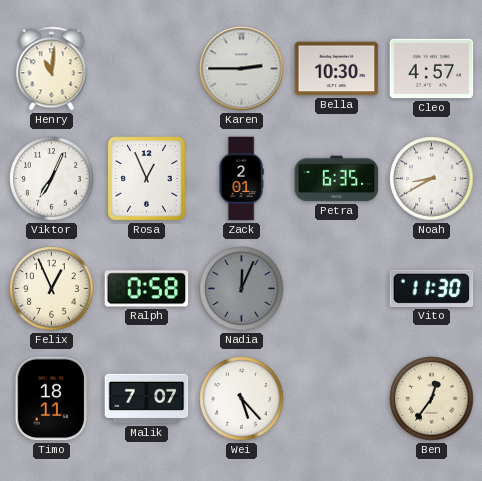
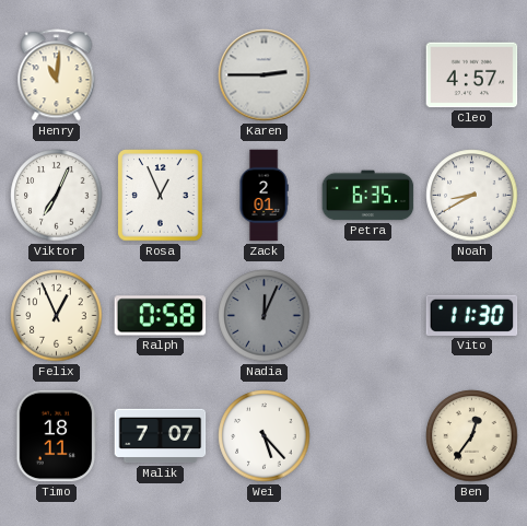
Bella: 10:30 -> none (337, 69)
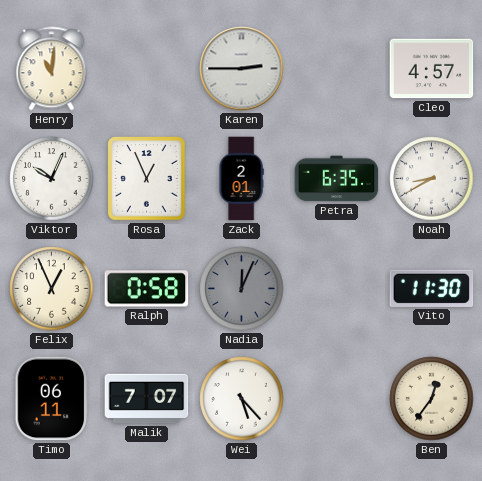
Viktor: 7:04 -> 10:04 (52, 179)
Timo: 18:11 -> 06:11 (52, 399)
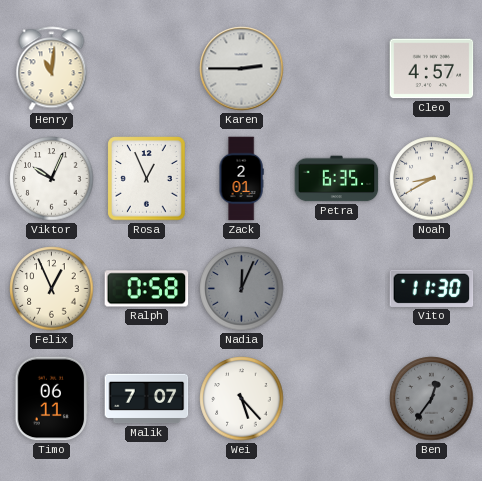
Ben dial: cream -> grey (432, 399)
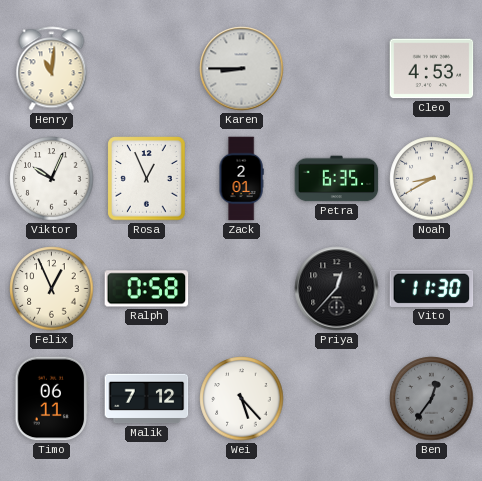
Karen: 2:45 -> 8:45 (242, 69)
Cleo: 4:57 -> 4:53 (432, 69)
Nadia: 12:04 -> none (242, 289)
Priya: none -> 12:37 (337, 289)
Malik: 7:07 -> 7:12 (147, 399)
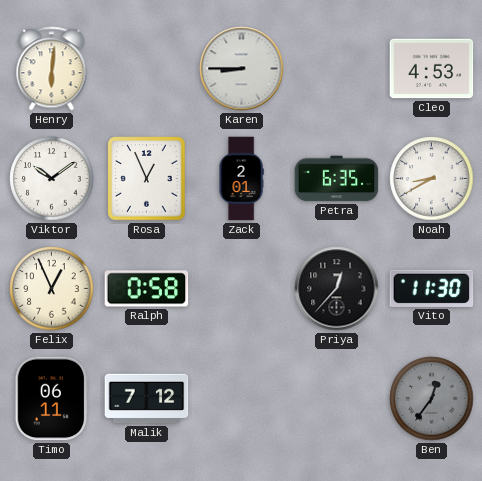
Henry: 11:01 -> 6:01 (52, 69)
Viktor: 10:04 -> 10:09 (52, 179)
Wei: 5:23 -> none (242, 399)
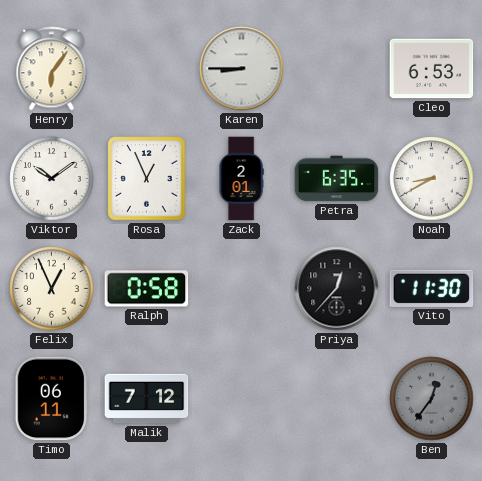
Henry: 6:01 -> 6:06 (52, 69)
Cleo: 4:53 -> 6:53 (432, 69)
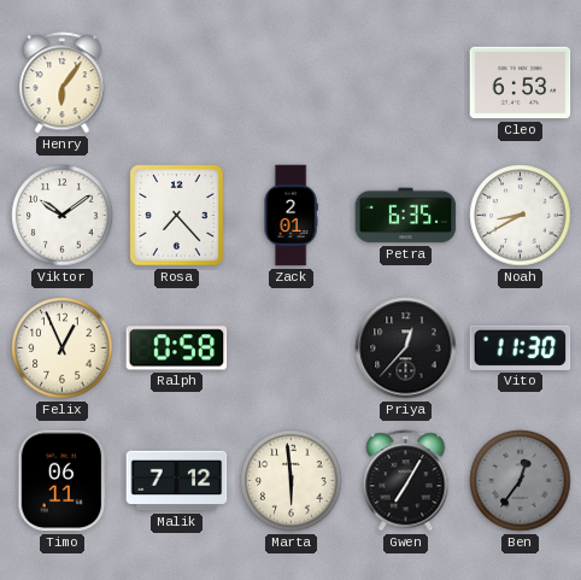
Karen: 8:45 -> none (242, 69)
Rosa: 12:56 -> 7:23 (177, 216)
Marta: none -> 5:59 (292, 481)
Gwen: none -> 7:05 (406, 481)
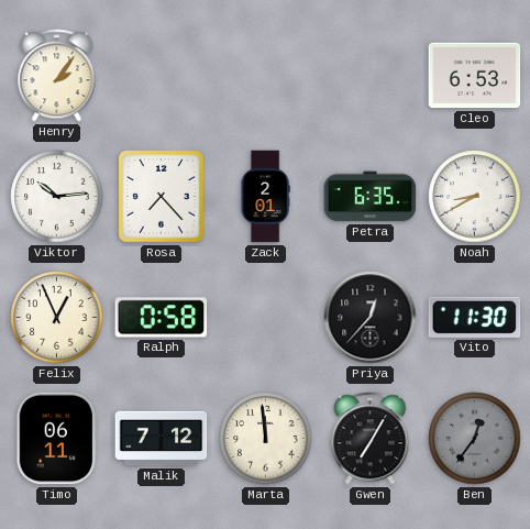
Henry: 6:06 -> 2:06 (57, 76)
Viktor: 10:09 -> 10:14 (57, 197)
Marta: 5:59 -> 11:59 (266, 439)
